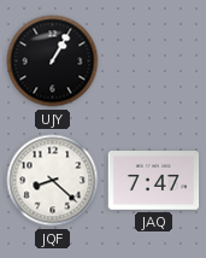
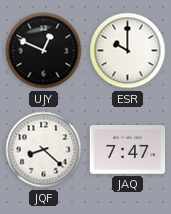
UJY: 1:05 -> 12:49 (44, 51)
ESR: none -> 10:00 (128, 51)
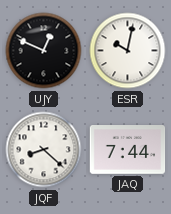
ESR: 10:00 -> 10:02 (128, 51)
JAQ: 7:47 -> 7:44 (128, 150)
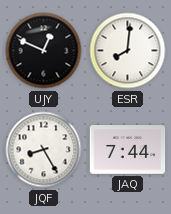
ESR: 10:02 -> 8:01 (128, 51)
JQF: 8:22 -> 8:25 (44, 150)
